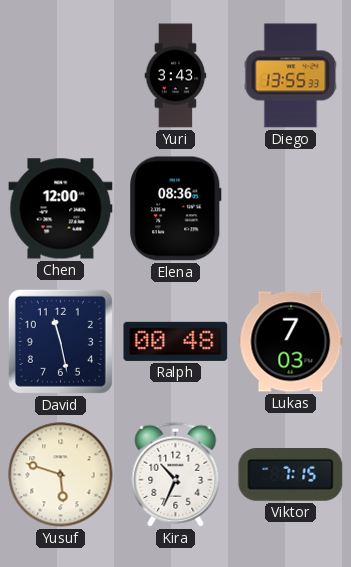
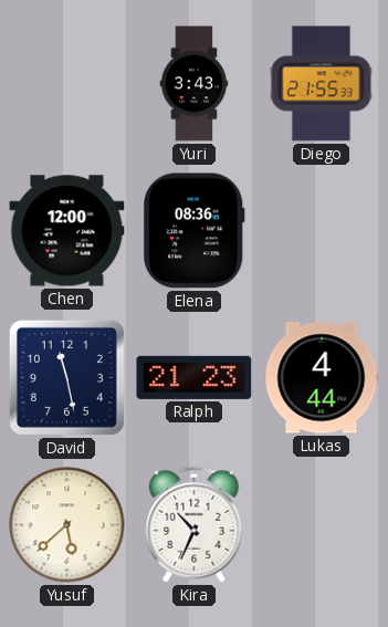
Diego: 13:55 -> 21:55 (322, 84)
Ralph: 00:48 -> 21:23 (195, 377)
Lukas: 7:03 -> 4:44 (322, 378)
Yusuf: 5:48 -> 5:38 (67, 525)
Viktor: 7:15 -> none (291, 475)
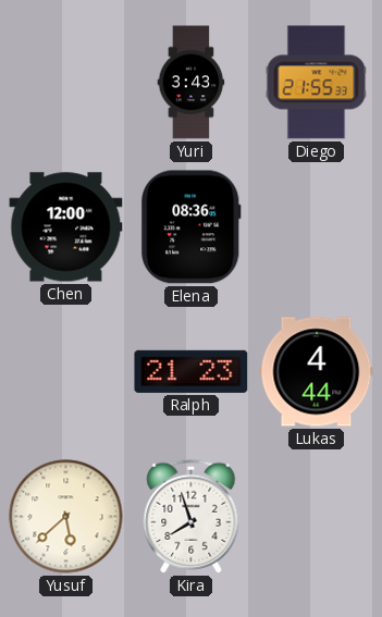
David: 11:28 -> none (66, 377)
Kira: 10:34 -> 7:57 (192, 516)
